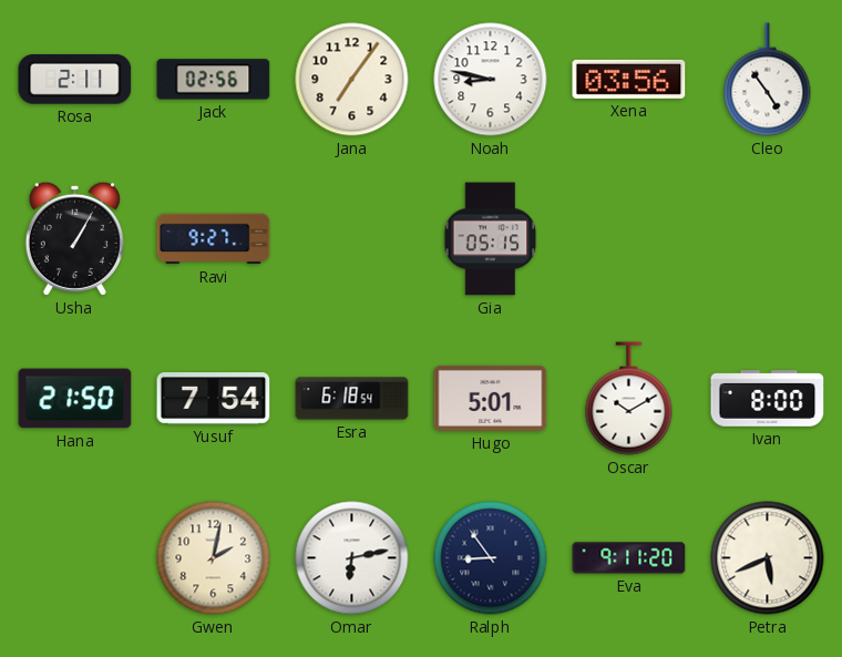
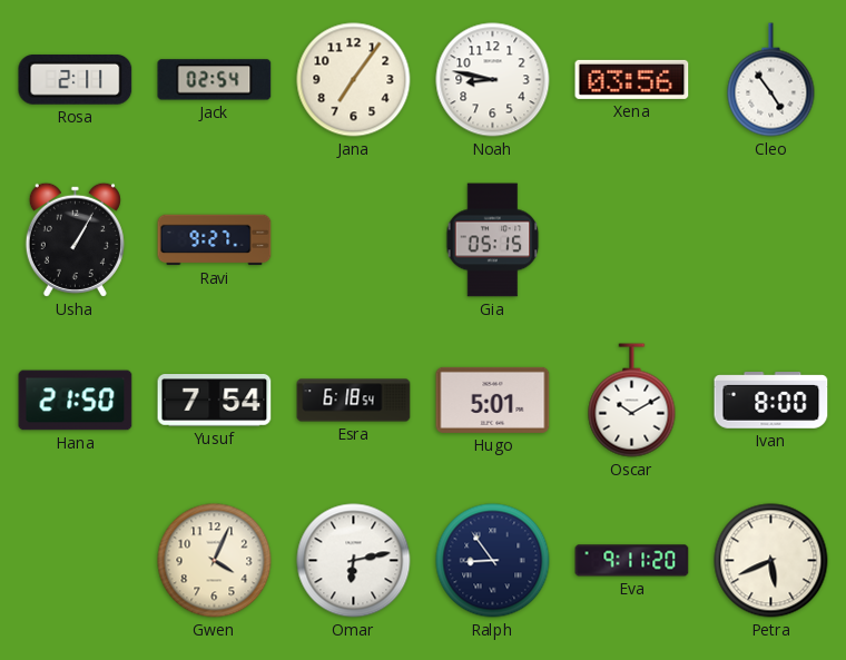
Jack: 02:56 -> 02:54 (215, 80)
Gwen: 2:02 -> 4:04 (215, 561)
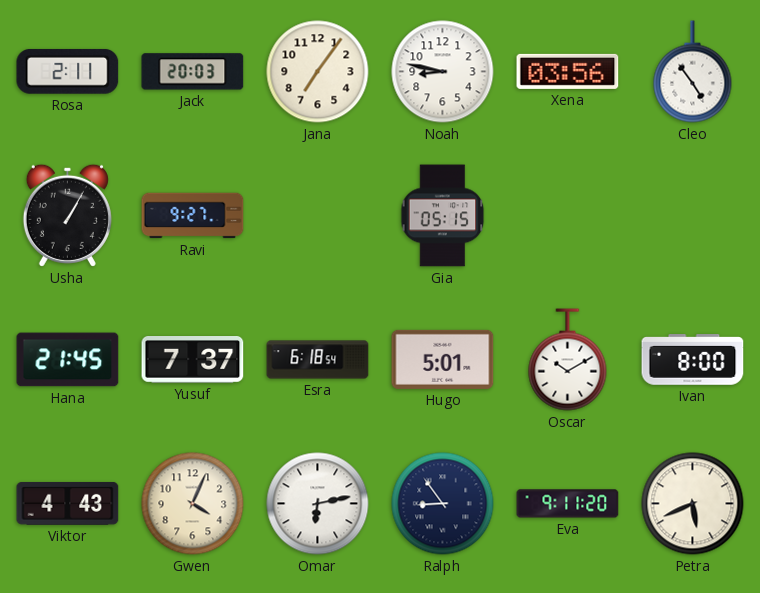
Jack: 02:54 -> 20:03 (193, 72)
Hana: 21:50 -> 21:45 (68, 360)
Yusuf: 7:54 -> 7:37 (193, 360)
Viktor: none -> 4:43 (68, 503)
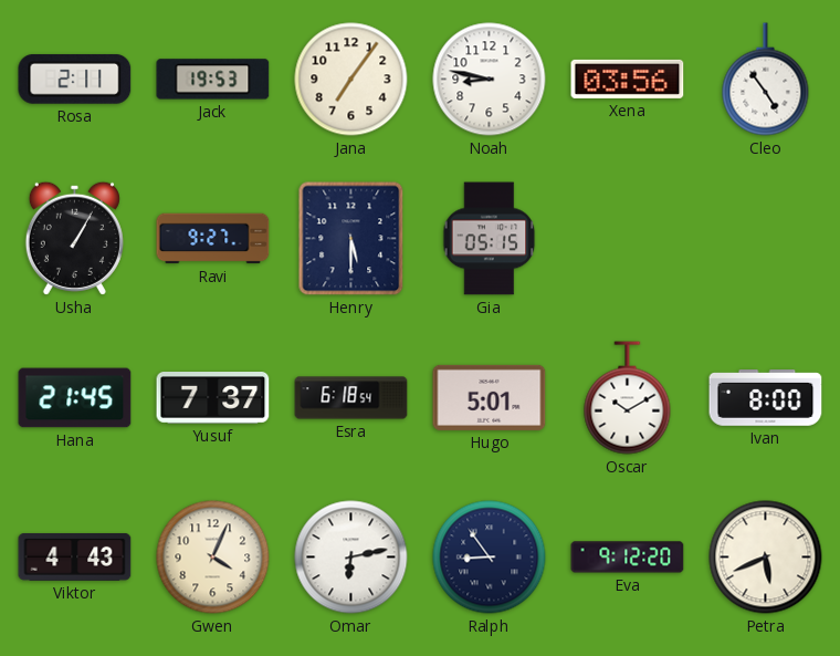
Jack: 20:03 -> 19:53 (213, 80)
Henry: none -> 5:30 (351, 239)
Eva: 9:11 -> 9:12 (628, 558)
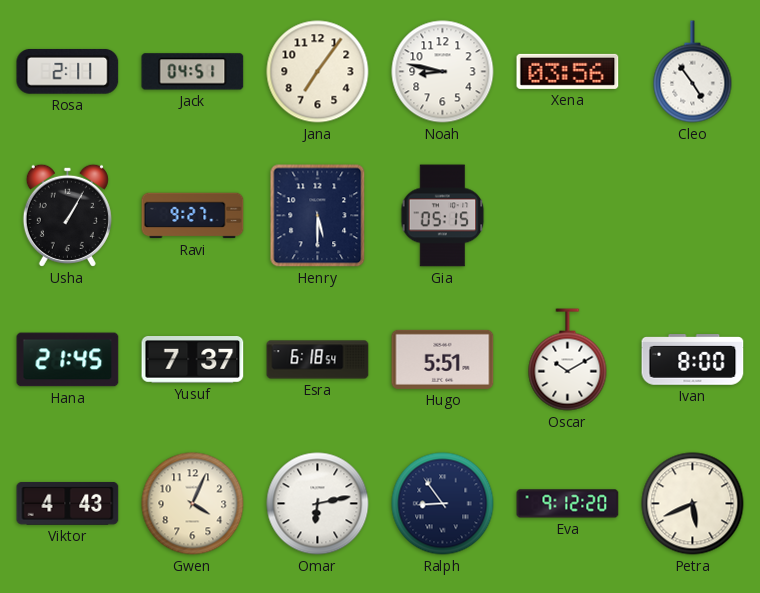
Jack: 19:53 -> 04:51 (193, 72)
Hugo: 5:01 -> 5:51 (443, 359)
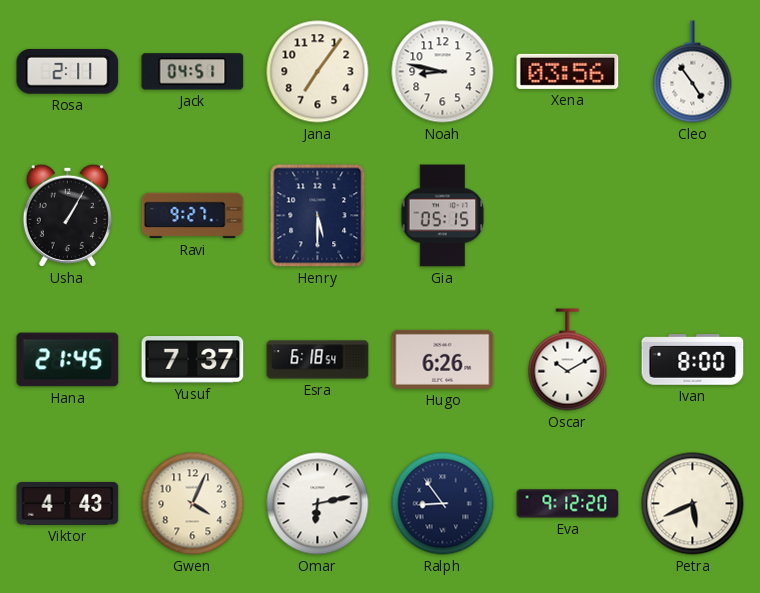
Hugo: 5:51 -> 6:26 (443, 359)
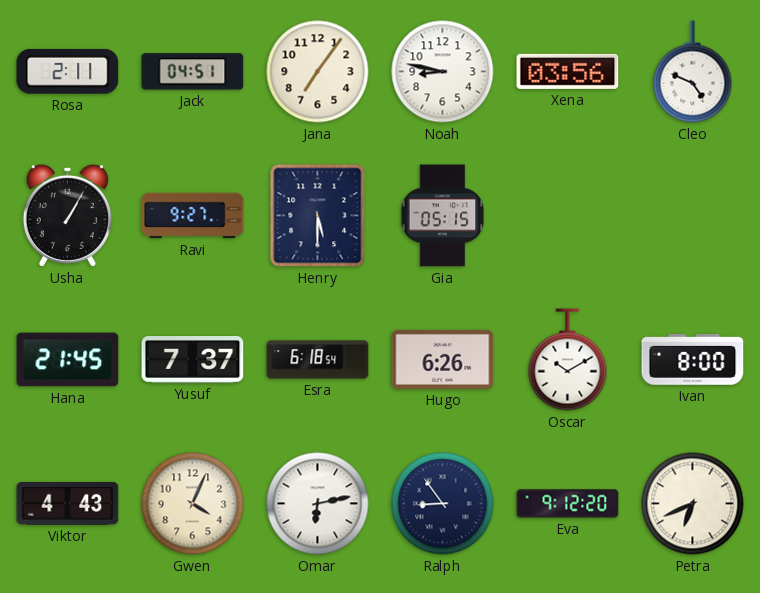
Cleo: 4:54 -> 4:49 (693, 72)
Petra: 5:41 -> 6:41 (693, 504)
